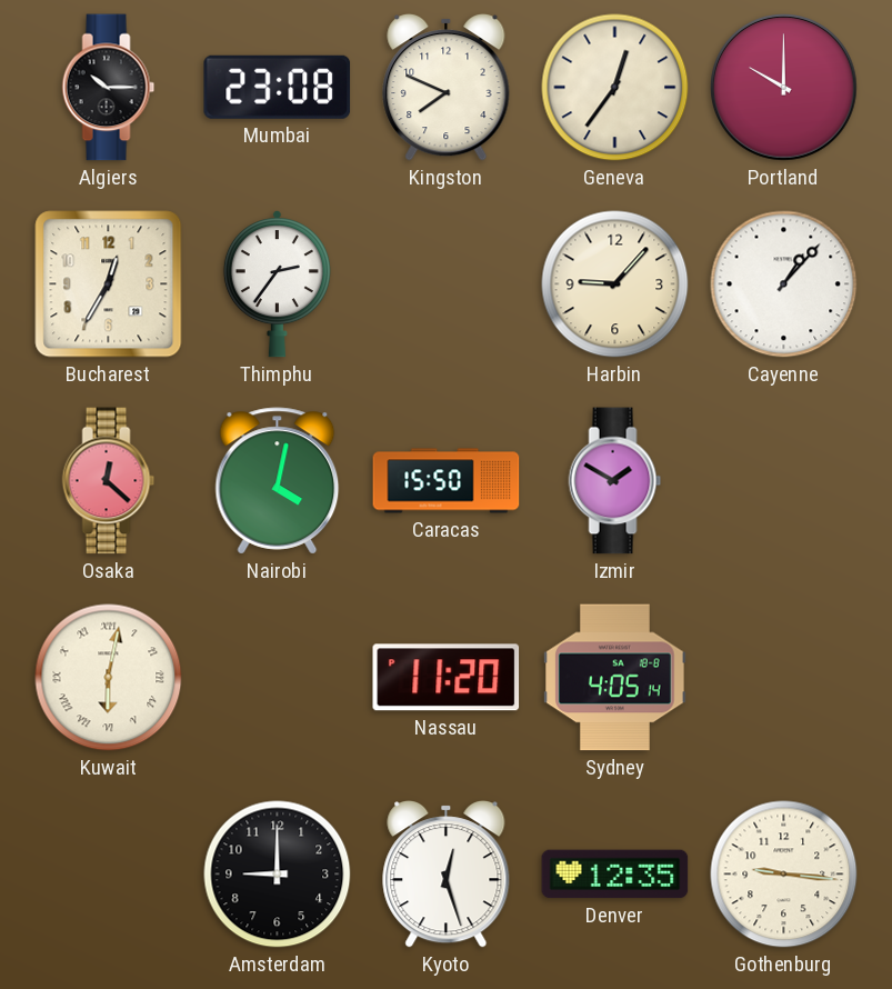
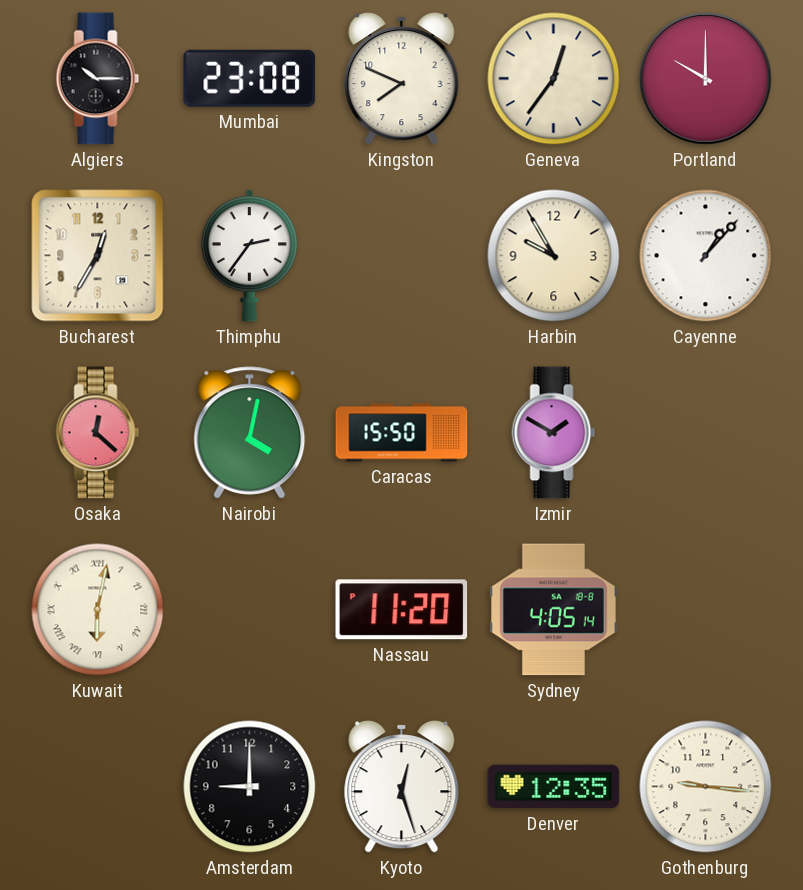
Harbin: 9:07 -> 9:55 (554, 256)
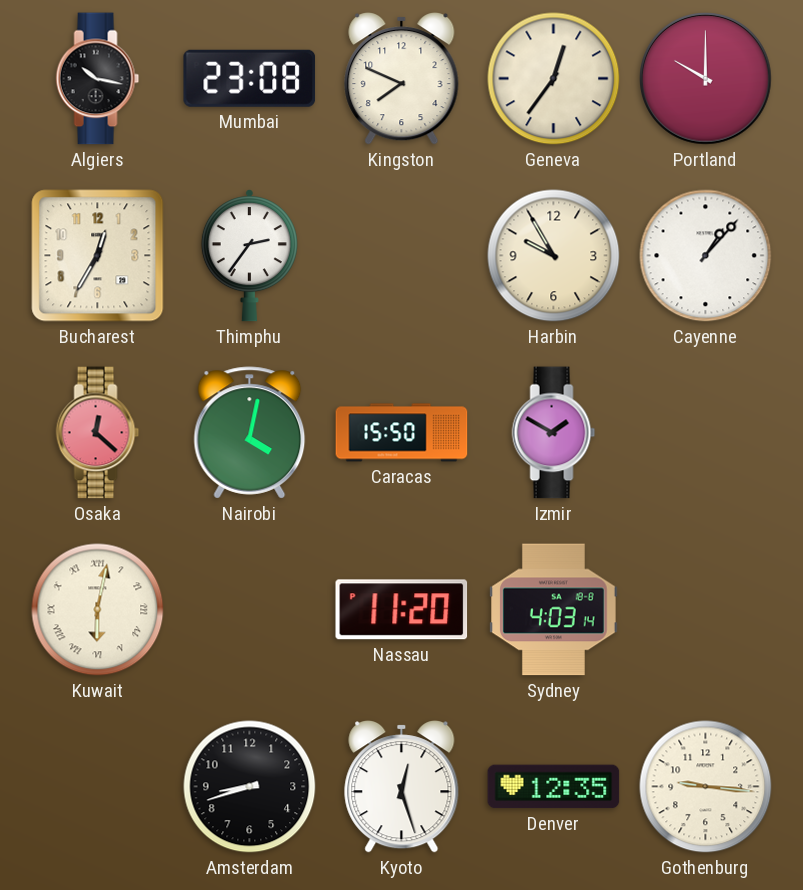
Algiers: 10:15 -> 10:17 (98, 79)
Sydney: 4:05 -> 4:03 (554, 610)
Amsterdam: 9:00 -> 8:42 (250, 787)
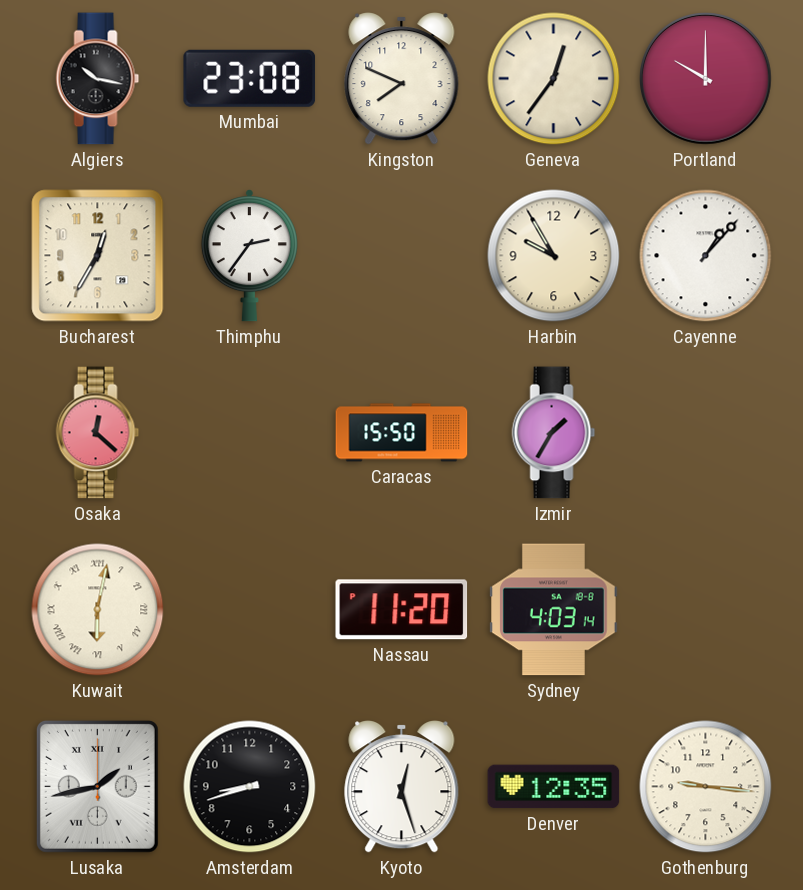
Nairobi: 4:02 -> none (250, 433)
Izmir: 1:50 -> 1:35 (554, 433)
Lusaka: none -> 1:43 (97, 786)
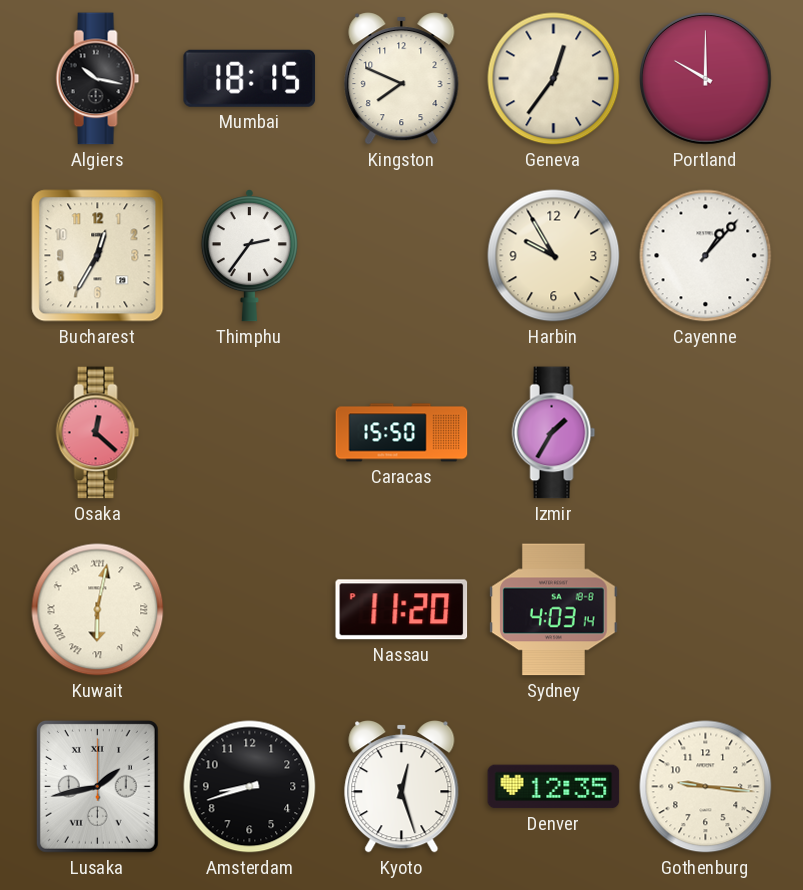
Mumbai: 23:08 -> 18:15 (250, 78)
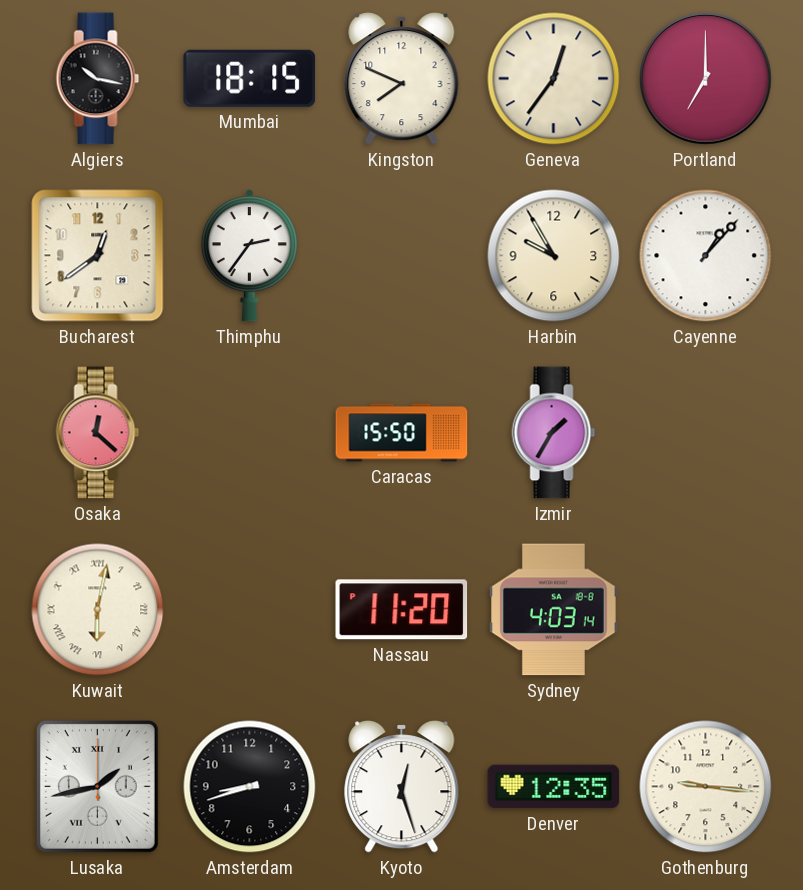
Portland: 10:00 -> 7:00 (706, 79)
Bucharest: 12:35 -> 12:39 (98, 256)
